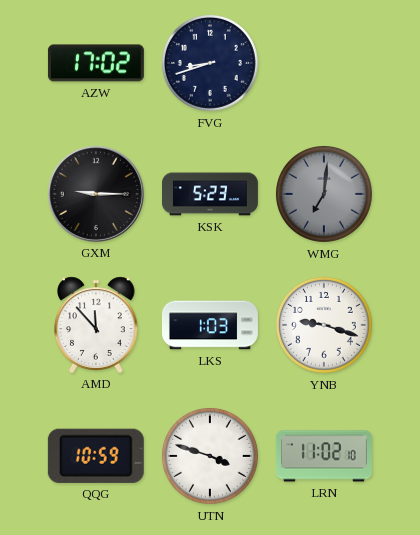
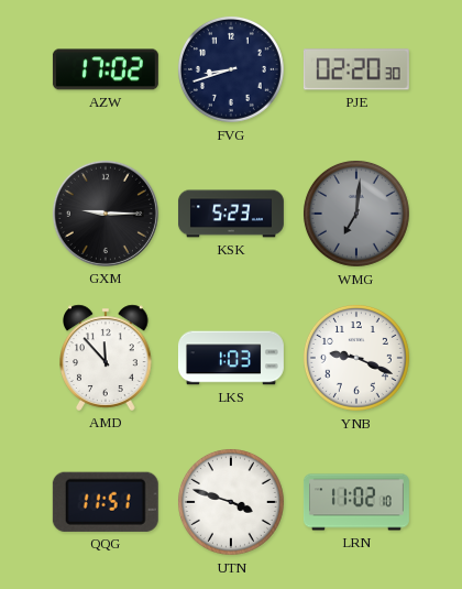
PJE: none -> 02:20 (356, 69)
YNB: 9:18 -> 9:19 (356, 358)
QQG: 10:59 -> 11:51 (106, 502)
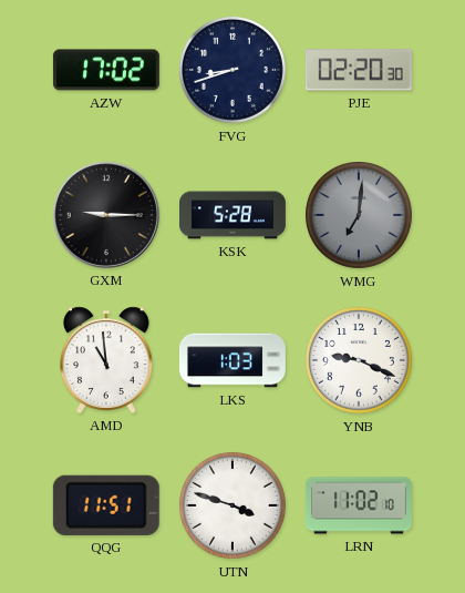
KSK: 5:23 -> 5:28 (232, 215)
AMD: 11:53 -> 10:59 (107, 360)
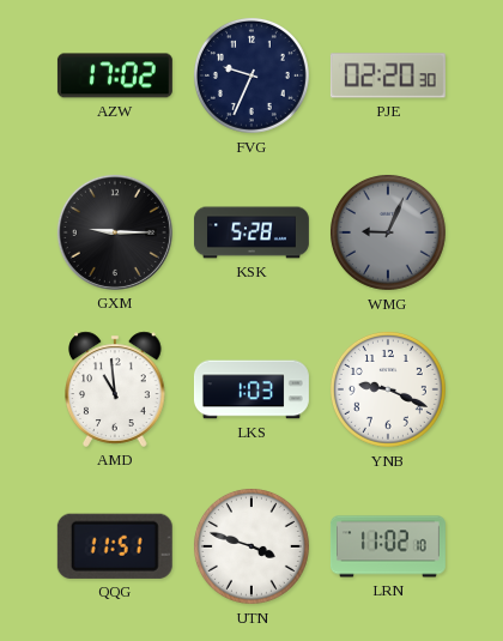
FVG: 8:42 -> 9:34 (251, 75)
WMG: 7:01 -> 9:04 (388, 232)
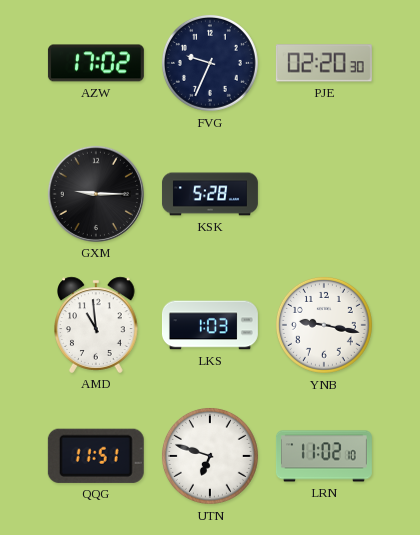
WMG: 9:04 -> none (388, 232)
YNB: 9:19 -> 9:17 (324, 325)
UTN: 3:48 -> 6:48 (210, 456)
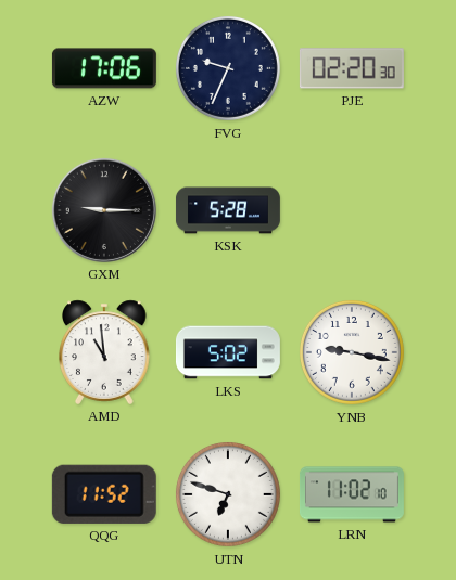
AZW: 17:02 -> 17:06 (104, 68)
LKS: 1:03 -> 5:02 (228, 352)
QQG: 11:51 -> 11:52 (104, 494)
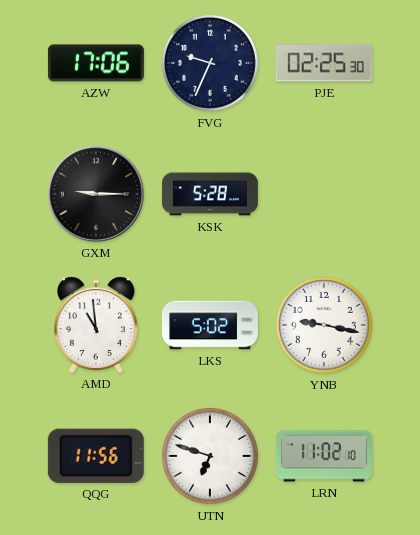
PJE: 02:20 -> 02:25 (324, 63)
QQG: 11:52 -> 11:56 (96, 456)
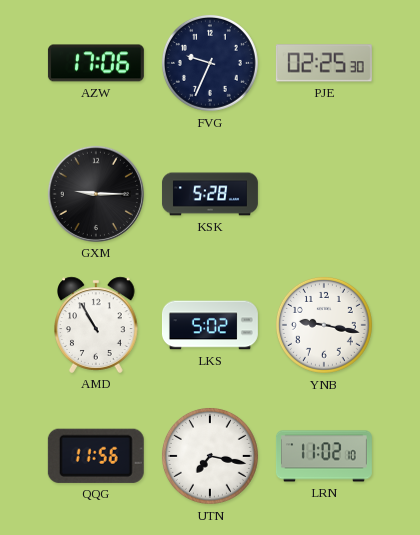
AMD: 10:59 -> 10:55 (97, 325)
UTN: 6:48 -> 7:17 (210, 456)
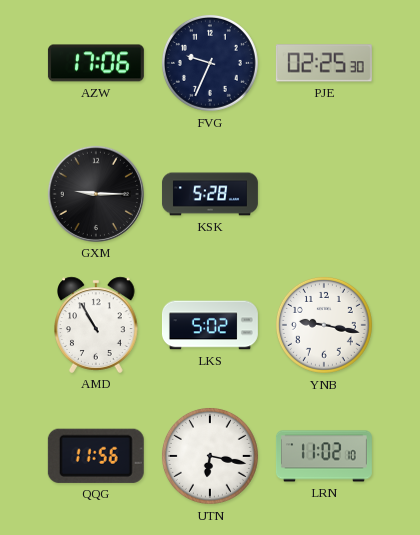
UTN: 7:17 -> 6:17 (210, 456)
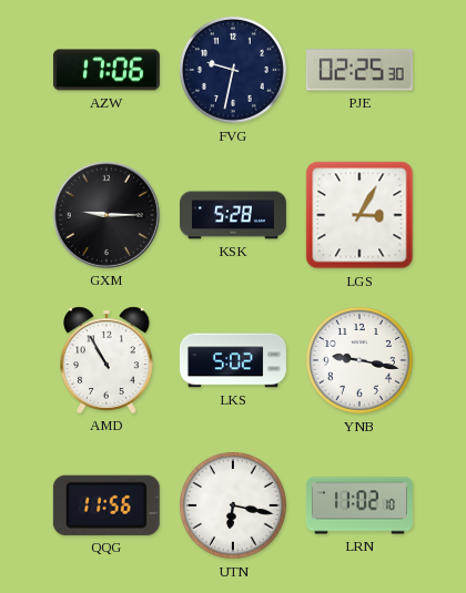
FVG: 9:34 -> 9:32 (233, 70)
LGS: none -> 3:05 (359, 215)
